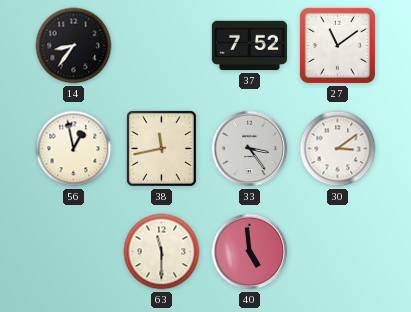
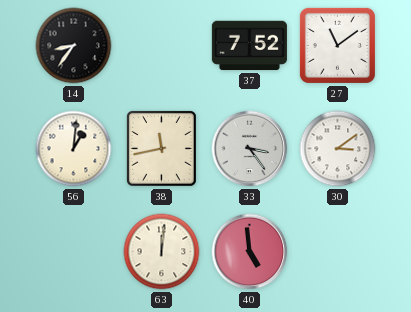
56: 12:58 -> 1:01 (74, 149)
63: 11:30 -> 12:01 (162, 252)
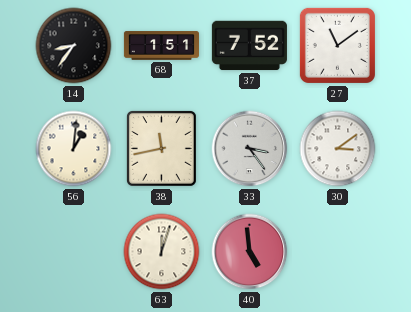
68: none -> 1:51 (161, 46)
63: 12:01 -> 12:03 (162, 252)
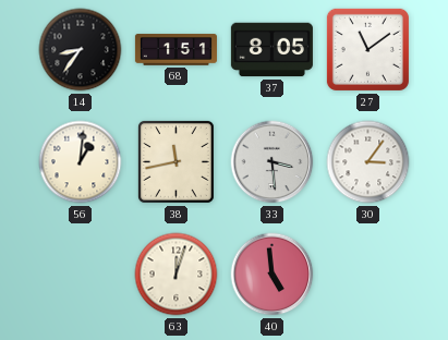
37: 7:52 -> 8:05 (271, 50)
33: 3:24 -> 3:29 (273, 162)
30: 3:09 -> 3:06 (368, 162)
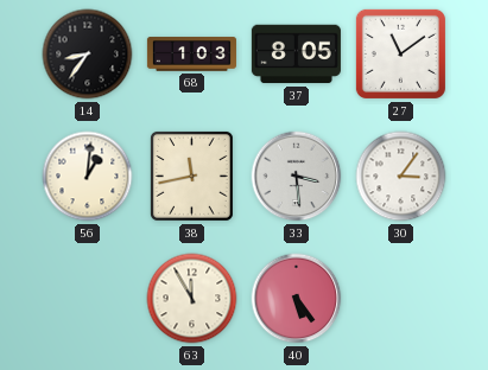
68: 1:51 -> 1:03 (191, 55)
63: 12:03 -> 11:55 (192, 299)
40: 4:59 -> 5:24 (297, 299)
